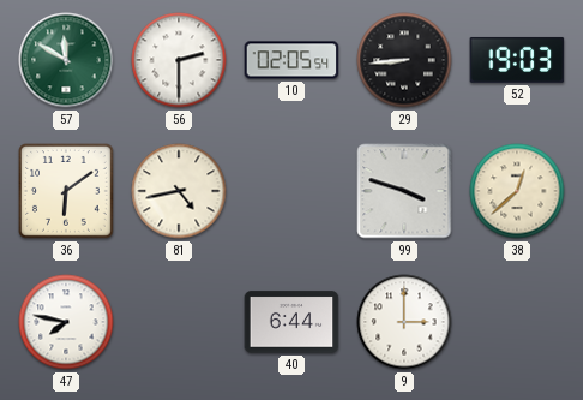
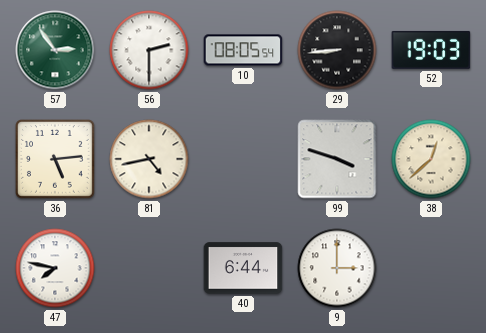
57: 11:50 -> 2:54 (55, 50)
10: 02:05 -> 08:05 (243, 50)
36: 6:09 -> 5:14 (56, 160)
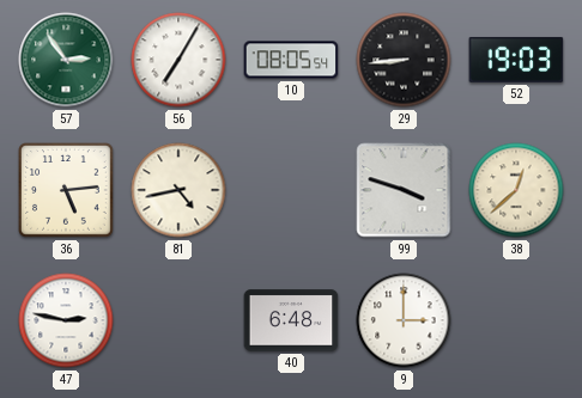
56: 2:30 -> 7:05 (178, 60)
47: 7:47 -> 2:47 (66, 320)
40: 6:44 -> 6:48 (291, 320)
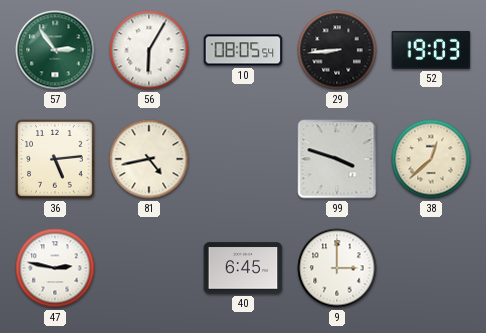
56: 7:05 -> 6:05 (149, 50)
40: 6:48 -> 6:45 (243, 268)
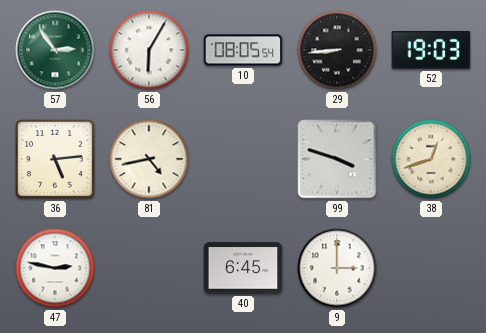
38: 12:38 -> 12:42 (431, 159)
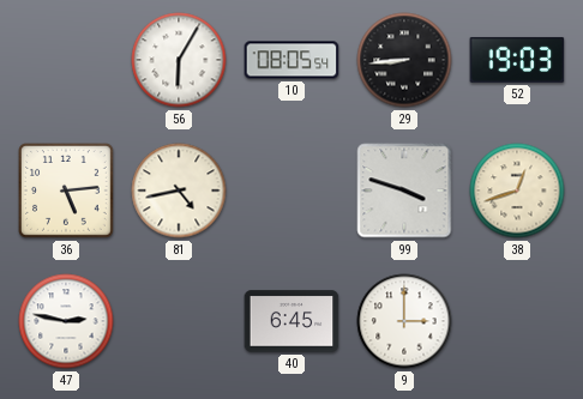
57: 2:54 -> none (55, 50)
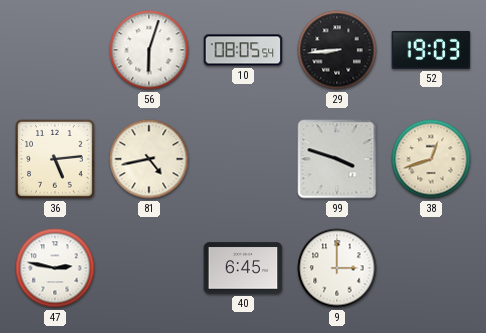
56: 6:05 -> 6:03 (149, 50)
